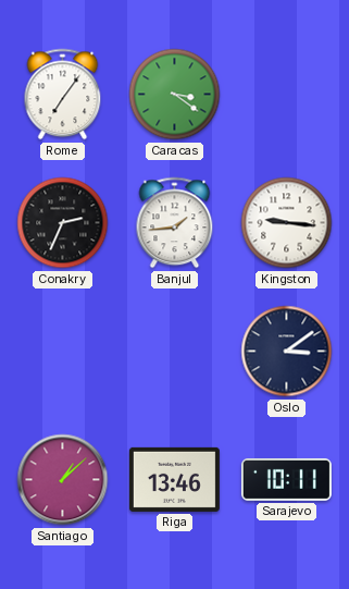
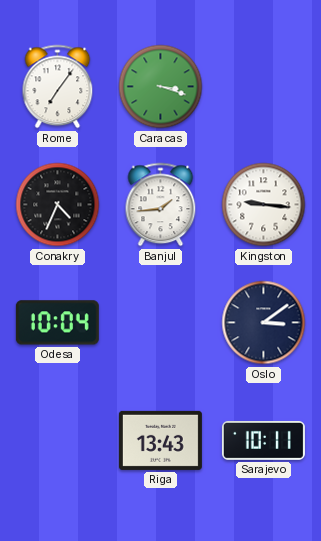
Caracas: 3:21 -> 3:18 (161, 87)
Conakry: 2:34 -> 4:34 (58, 205)
Odesa: none -> 10:04 (57, 323)
Santiago: 1:08 -> none (63, 480)
Riga: 13:46 -> 13:43 (160, 440)
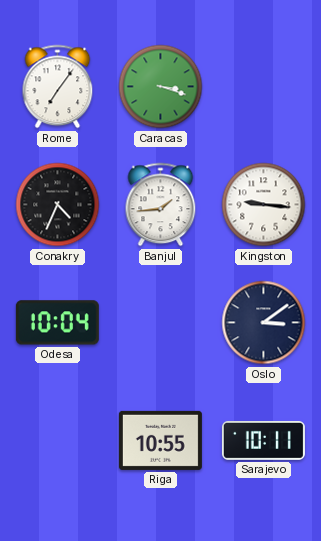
Riga: 13:43 -> 10:55 (160, 440)
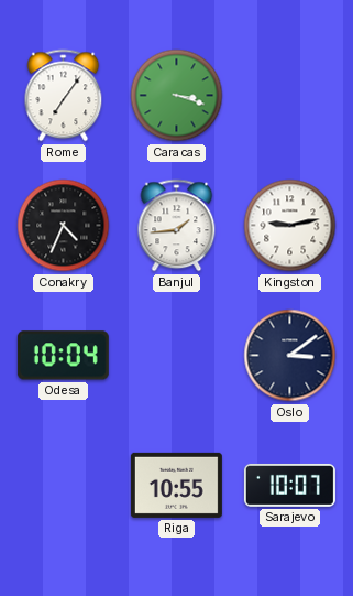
Kingston: 9:16 -> 9:13 (290, 226)
Sarajevo: 10:11 -> 10:07 (289, 485)
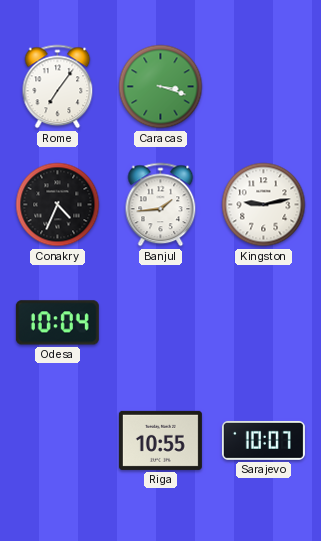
Oslo: 3:09 -> none (290, 356)
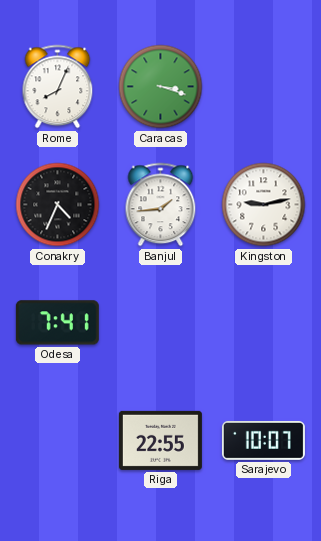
Rome: 7:06 -> 8:04 (58, 87)
Odesa: 10:04 -> 7:41 (57, 323)
Riga: 10:55 -> 22:55 (160, 440)
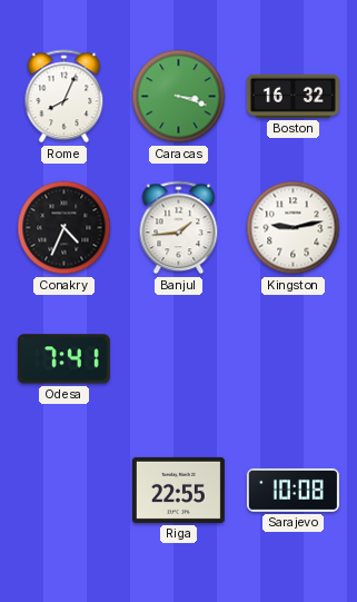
Boston: none -> 16:32 (292, 96)
Sarajevo: 10:07 -> 10:08 (292, 490)
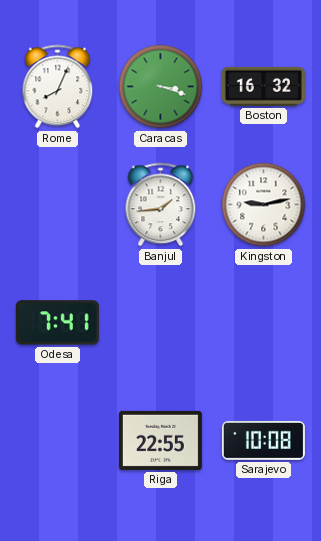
Conakry: 4:34 -> none (65, 228)
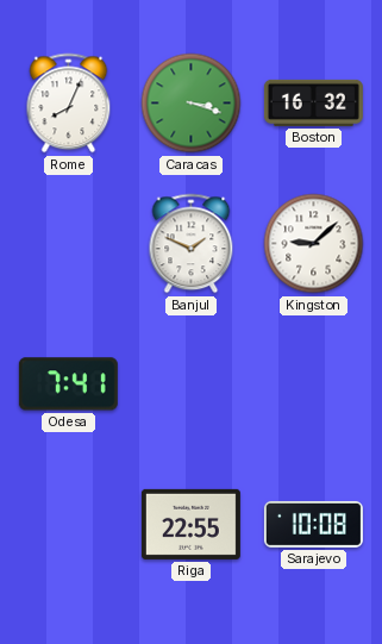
Banjul: 1:44 -> 1:49 (192, 244)
Kingston: 9:13 -> 9:08 (314, 244)
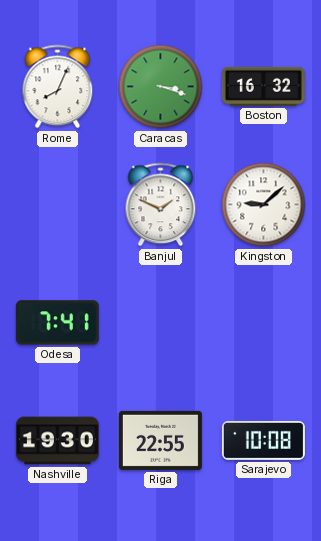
Nashville: none -> 19:30 (57, 441)
